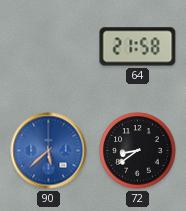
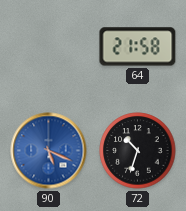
90: 5:38 -> 5:19 (49, 151)
72: 8:39 -> 10:33 (138, 151)
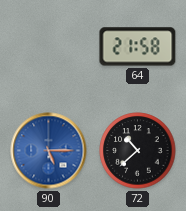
90: 5:19 -> 5:15 (49, 151)
72: 10:33 -> 10:38 (138, 151)
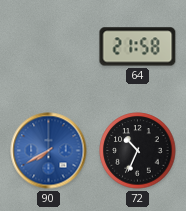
90: 5:15 -> 7:40 (49, 151)
72: 10:38 -> 10:34 (138, 151)
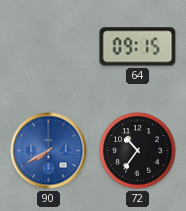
64: 21:58 -> 09:15 (138, 47)
72: 10:34 -> 10:36 (138, 151)
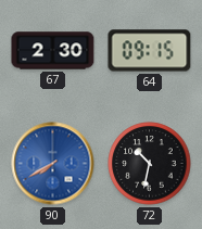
67: none -> 2:30 (53, 51)
72: 10:36 -> 10:32 (150, 164)
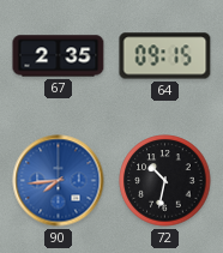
67: 2:30 -> 2:35 (59, 56)
90: 7:40 -> 7:44 (59, 181)
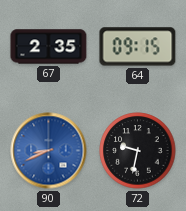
90: 7:44 -> 8:41 (49, 151)
72: 10:32 -> 9:32 (138, 151)
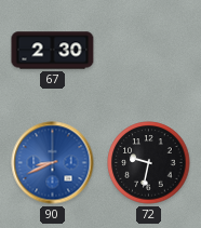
67: 2:35 -> 2:30 (53, 51)
64: 09:15 -> none (138, 47)
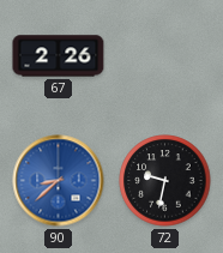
67: 2:30 -> 2:26 (59, 56)
90: 8:41 -> 8:38 (59, 181)
